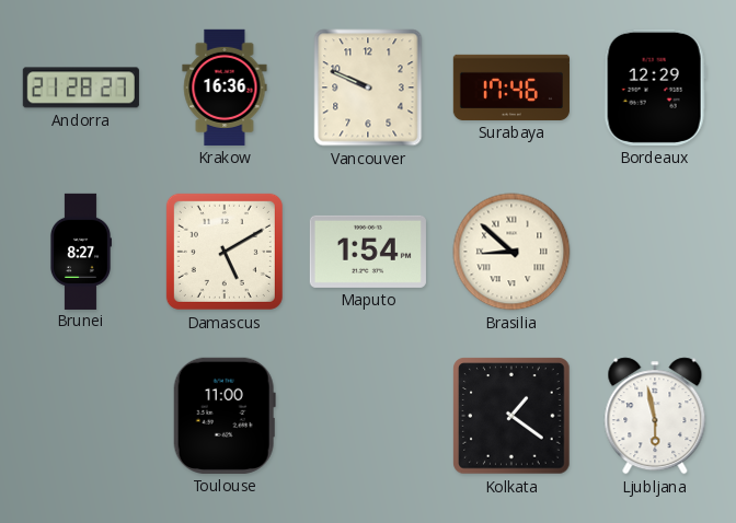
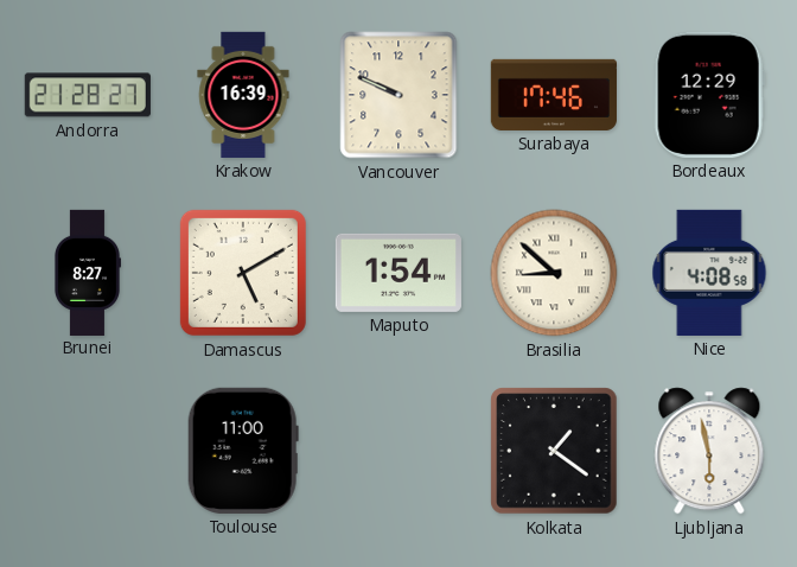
Krakow: 16:36 -> 16:39 (243, 95)
Nice: none -> 4:08 (709, 273)
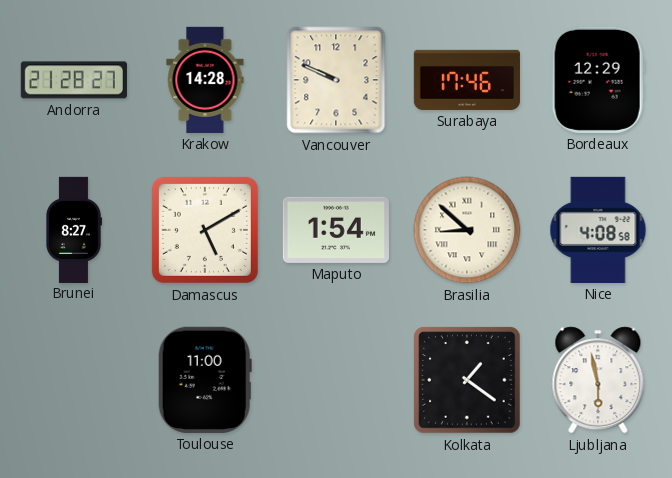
Krakow: 16:39 -> 14:28 (205, 80)
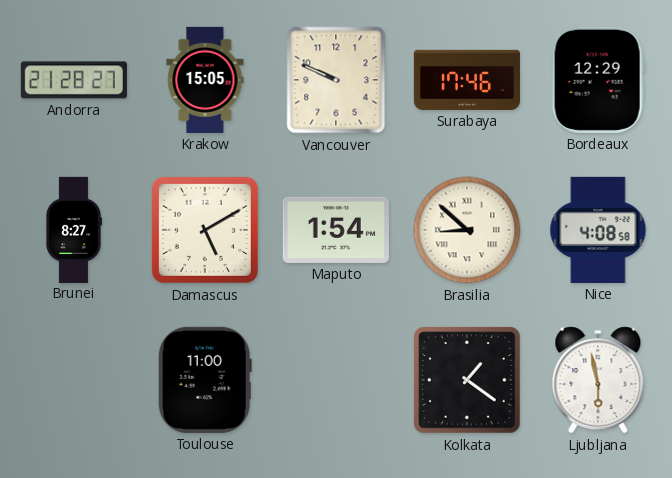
Krakow: 14:28 -> 15:05 (205, 80)
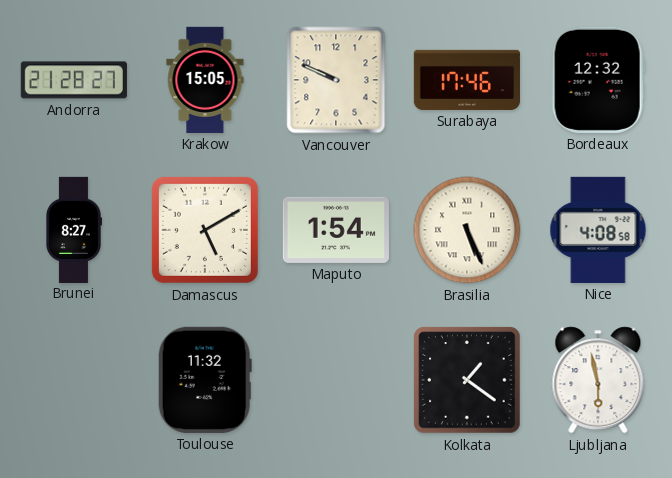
Bordeaux: 12:29 -> 12:32 (598, 80)
Brasilia: 8:52 -> 5:26 (467, 230)
Toulouse: 11:00 -> 11:32 (205, 380)
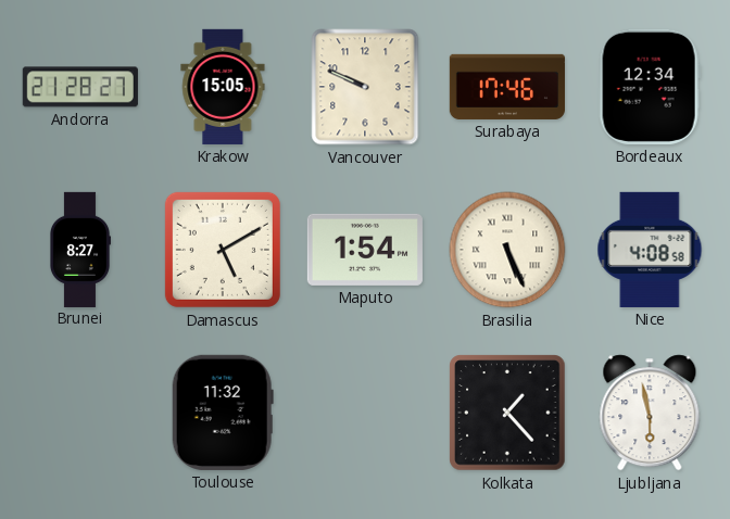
Bordeaux: 12:32 -> 12:34 (650, 87)
Kolkata: 1:21 -> 1:23 (507, 413)
